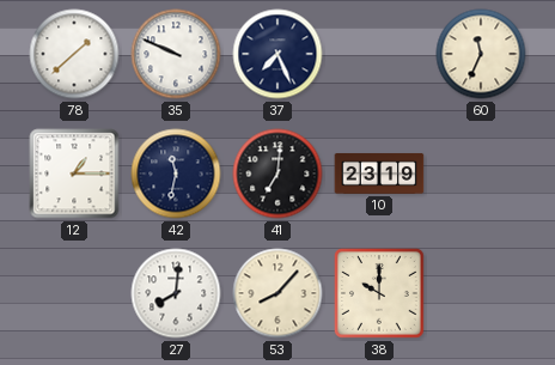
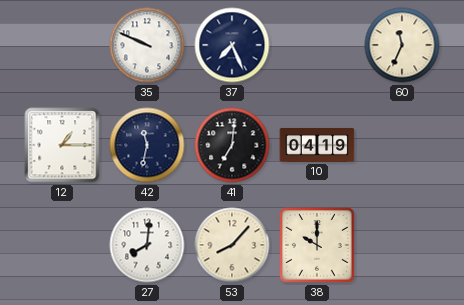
78: 1:38 -> none (74, 54)
10: 23:19 -> 04:19 (317, 145)
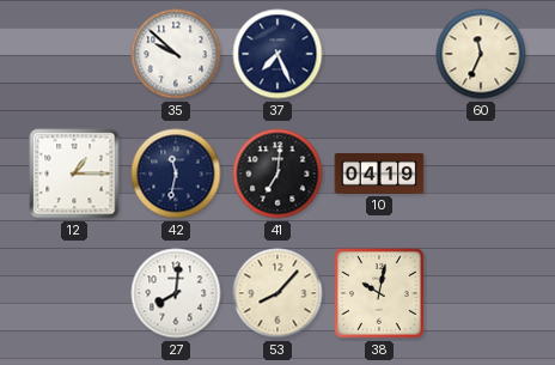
35: 9:49 -> 9:52 (176, 54)
38: 10:00 -> 10:02 (379, 293)
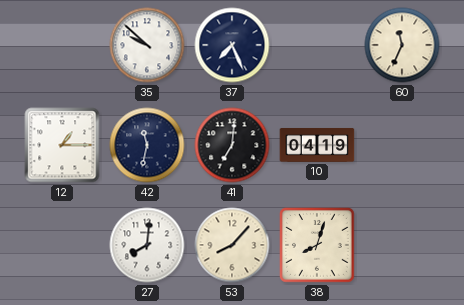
38: 10:02 -> 8:03 (317, 245)
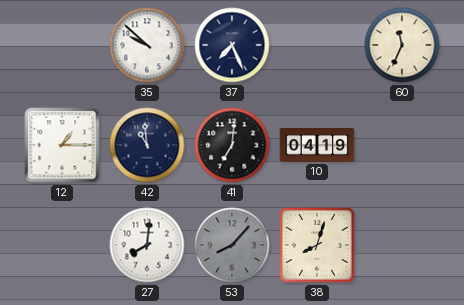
42: 11:32 -> 10:59 (147, 145)
53 dial: cream -> grey (232, 245)
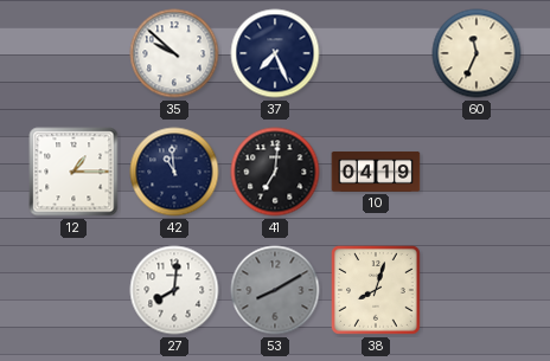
53: 8:07 -> 8:10 (275, 290)
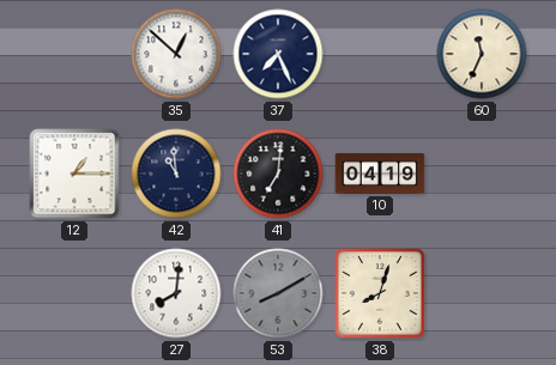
35: 9:52 -> 12:52 (176, 54)
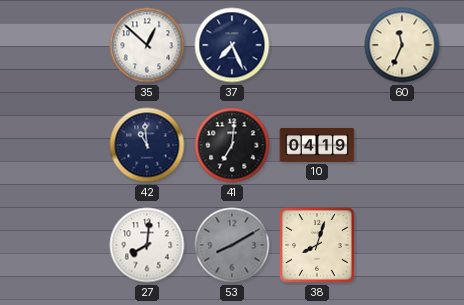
12: 1:15 -> none (74, 174)
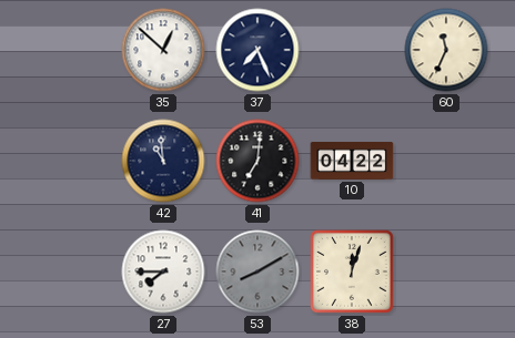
10: 04:19 -> 04:22 (352, 161)
27: 8:01 -> 7:45 (163, 272)
38: 8:03 -> 12:03 (352, 272)
